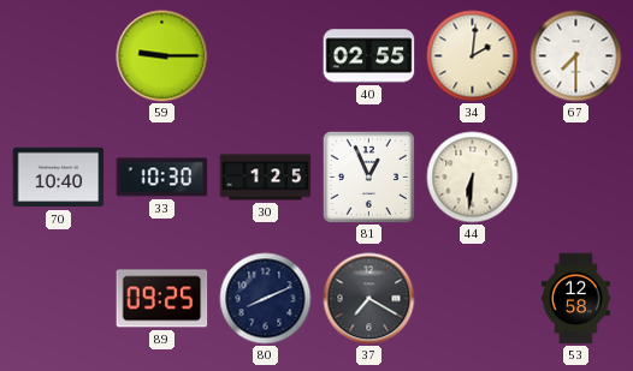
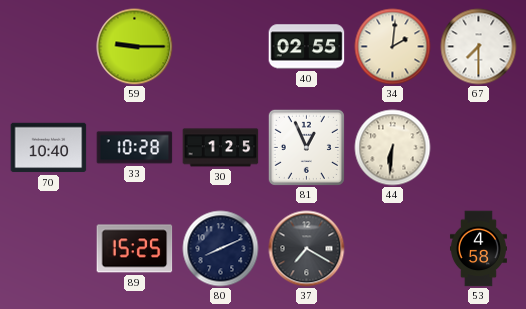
33: 10:30 -> 10:28 (135, 148)
89: 09:25 -> 15:25 (135, 249)
53: 12:58 -> 4:58 (478, 249)
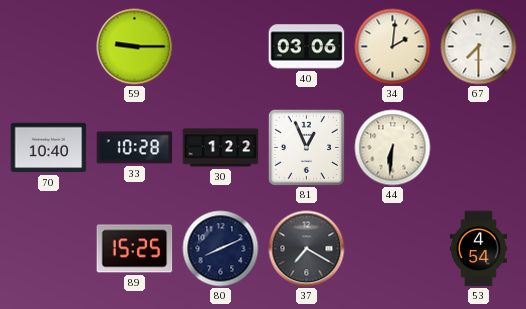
40: 02:55 -> 03:06 (307, 47)
30: 1:25 -> 1:22 (221, 148)
53: 4:58 -> 4:54 (478, 249)
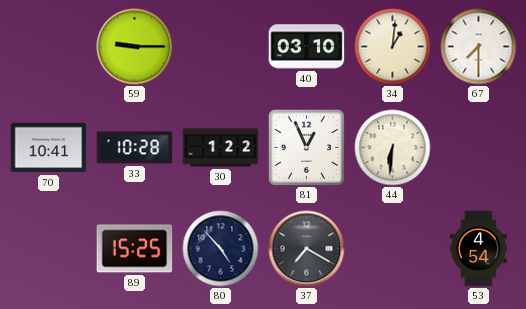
40: 03:06 -> 03:10 (307, 47)
34: 2:01 -> 1:01 (393, 47)
70: 10:40 -> 10:41 (49, 148)
80: 8:11 -> 4:53 (221, 249)
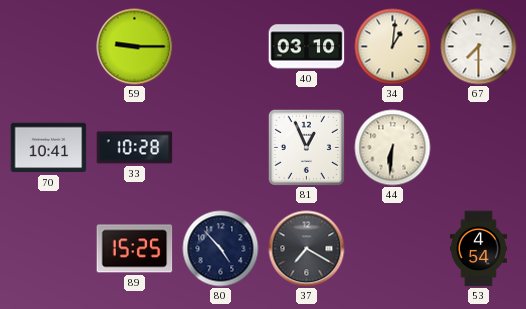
30: 1:22 -> none (221, 148)
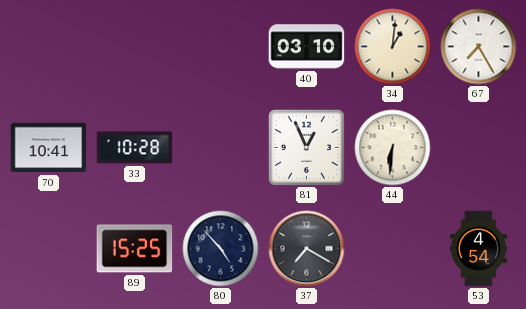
59: 9:15 -> none (135, 47)
67: 7:30 -> 7:25 (479, 47)
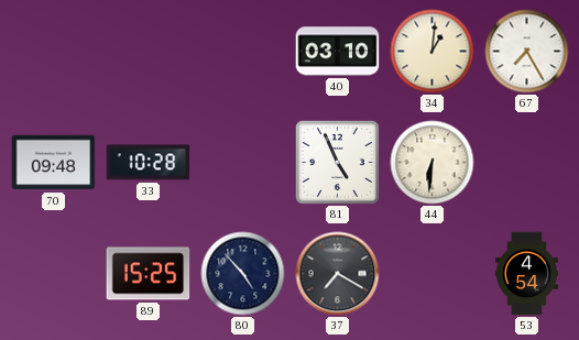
70: 10:41 -> 09:48 (54, 163)
81: 12:56 -> 4:56 (337, 162)
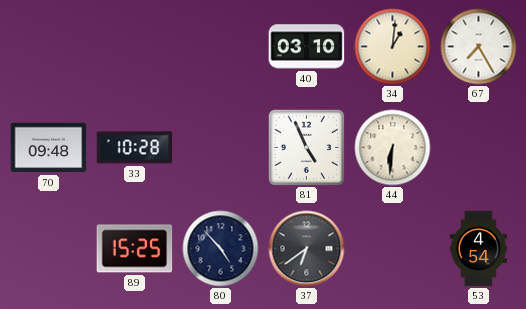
37: 7:20 -> 6:39 (307, 249)
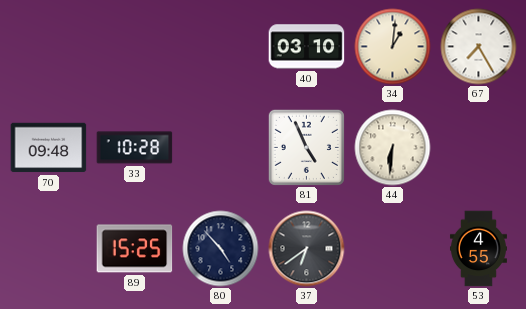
53: 4:54 -> 4:55 (478, 249)
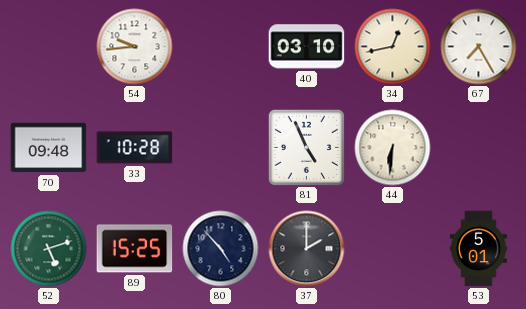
54: none -> 9:44 (135, 47)
34: 1:01 -> 12:43 (393, 47)
52: none -> 5:12 (49, 249)
37: 6:39 -> 2:00 (307, 249)
53: 4:55 -> 5:01 (478, 249)
